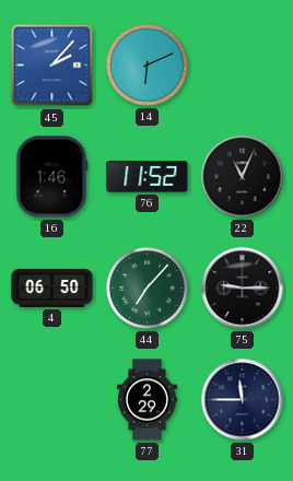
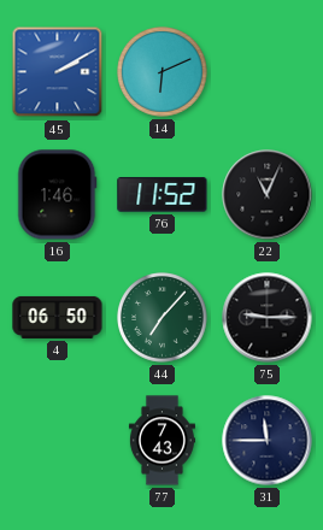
45: 2:07 -> 2:10 (58, 72)
77: 2:29 -> 7:43 (161, 441)
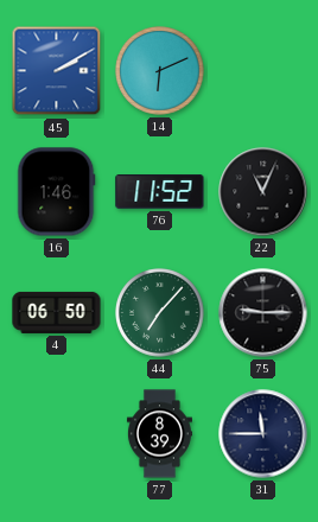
77: 7:43 -> 8:39 (159, 434)
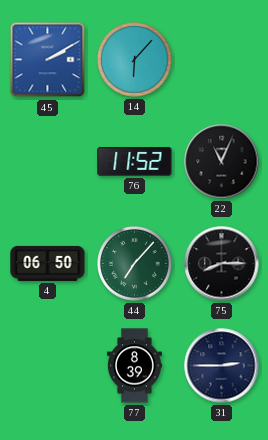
14: 6:11 -> 6:07 (135, 60)
16: 1:46 -> none (57, 192)
75: 9:15 -> 8:15 (222, 264)
31: 11:45 -> 2:45 (222, 366)
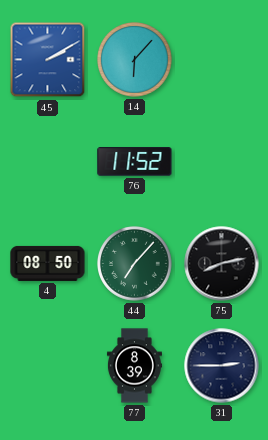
22: 11:04 -> none (222, 162)
4: 06:50 -> 08:50 (48, 263)
75: 8:15 -> 8:13 (222, 264)
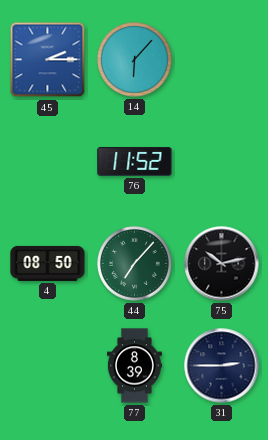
45: 2:10 -> 2:15 (48, 60)
75: 8:13 -> 10:13 (222, 264)
